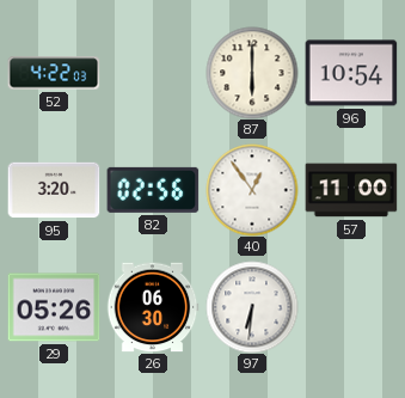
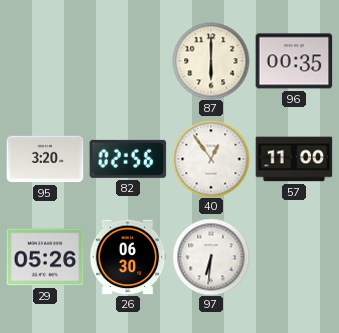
52: 4:22 -> none (54, 73)
96: 10:54 -> 00:35 (294, 61)
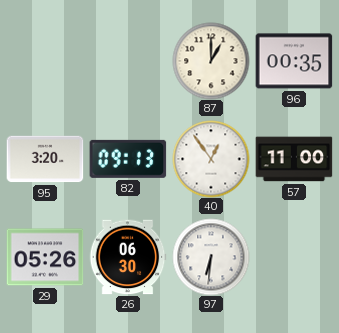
87: 6:00 -> 1:00 (211, 61)
82: 02:56 -> 09:13 (128, 159)
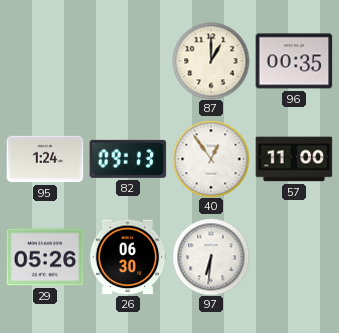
95: 3:20 -> 1:24 (45, 159)
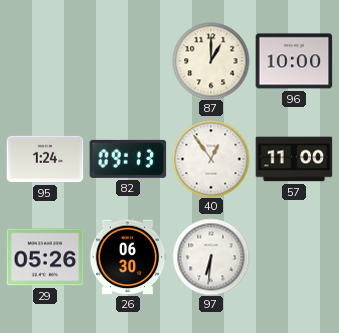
96: 00:35 -> 10:00 (294, 61)
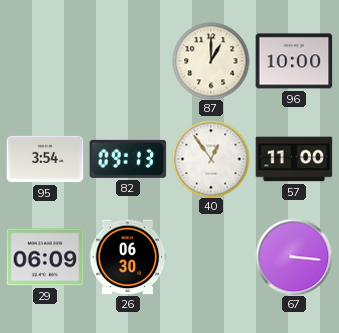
95: 1:24 -> 3:54 (45, 159)
29: 05:26 -> 06:09 (45, 257)
97: 6:31 -> none (211, 257)
67: none -> 3:16 (294, 257)
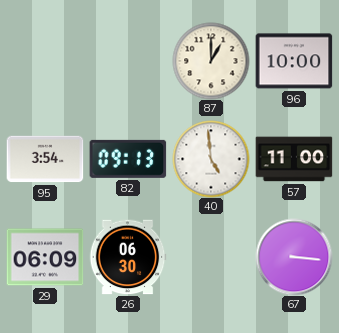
40: 12:54 -> 4:59 (211, 159)
